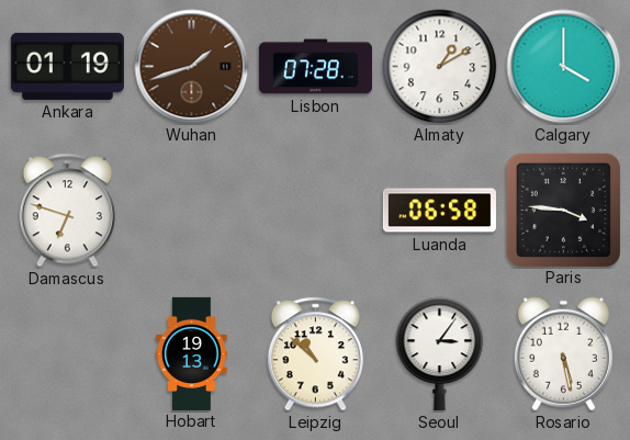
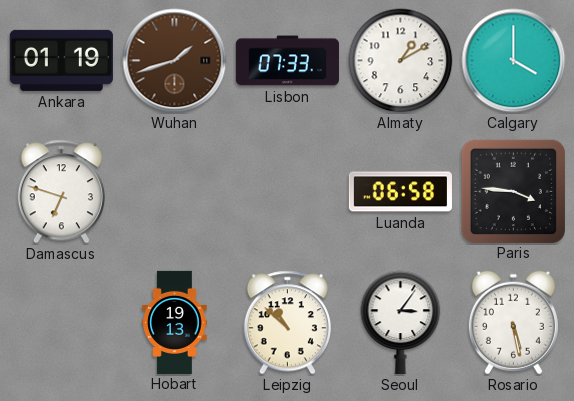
Lisbon: 07:28 -> 07:33 (287, 61)
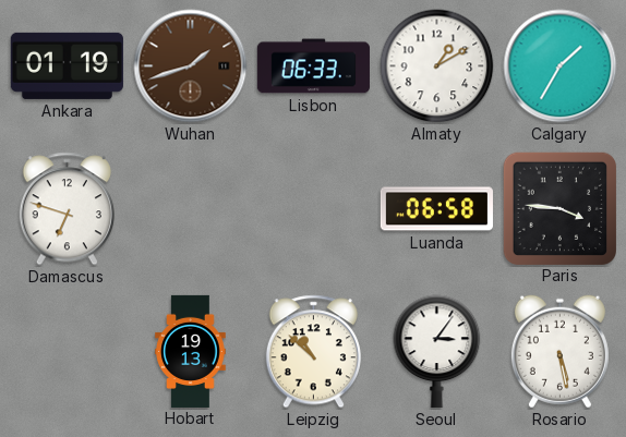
Lisbon: 07:33 -> 06:33 (313, 66)
Calgary: 4:00 -> 1:35 (561, 66)
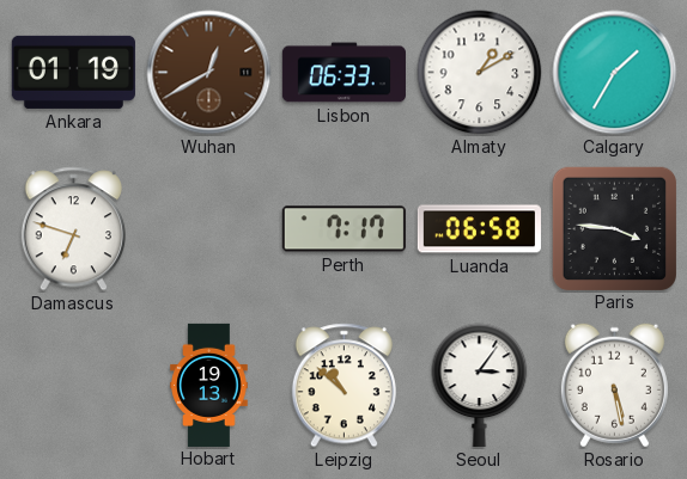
Wuhan: 1:42 -> 12:40 (209, 73)
Perth: none -> 7:17 (343, 229)
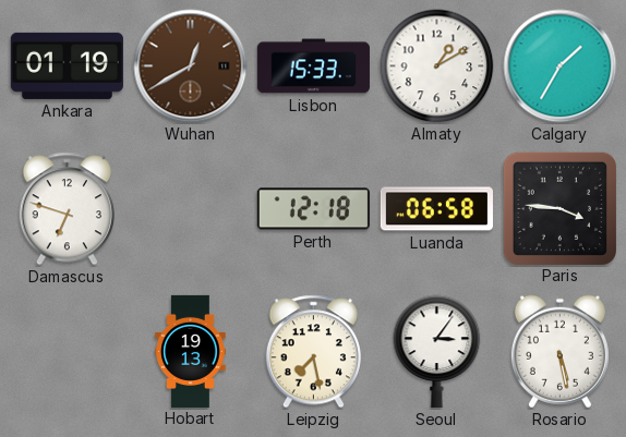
Lisbon: 06:33 -> 15:33 (313, 66)
Perth: 7:17 -> 12:18 (313, 209)
Leipzig: 10:52 -> 7:28 (313, 352)
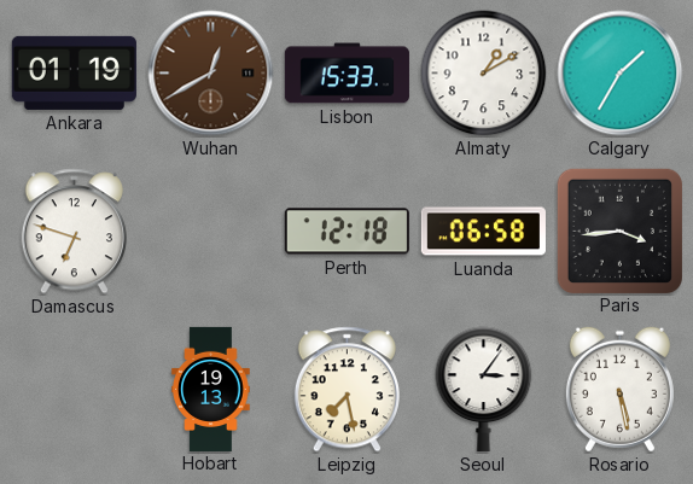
Paris: 3:46 -> 3:44 (621, 231)
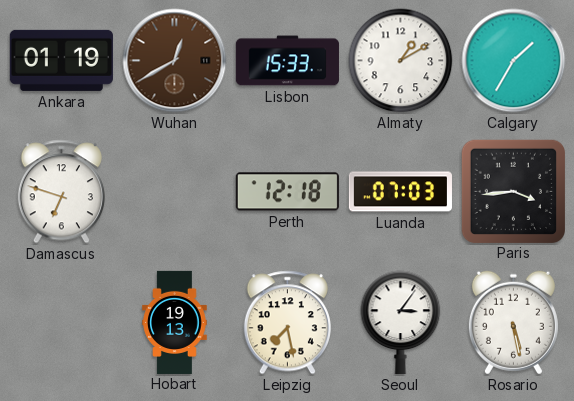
Luanda: 06:58 -> 07:03 (400, 192)
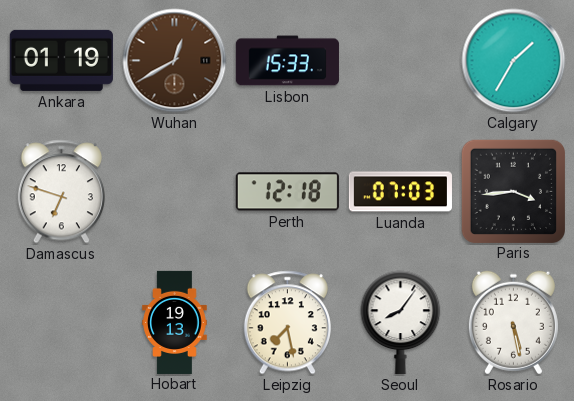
Almaty: 1:10 -> none (401, 61)
Seoul: 3:06 -> 8:06 (401, 322)
